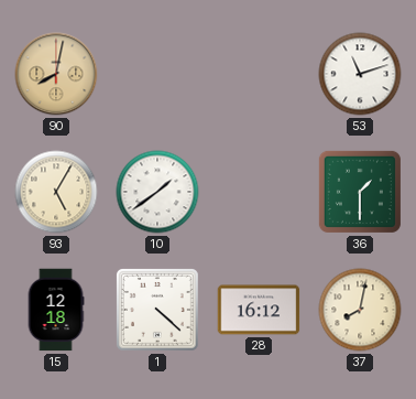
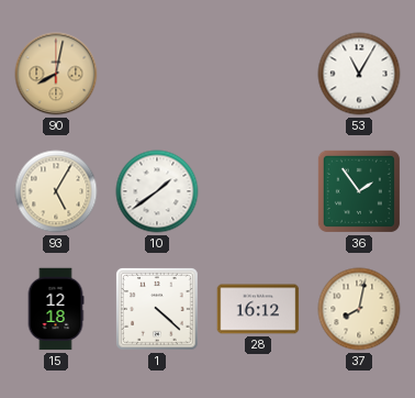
53: 11:12 -> 11:05 (359, 74)
36: 1:30 -> 1:54 (359, 191)
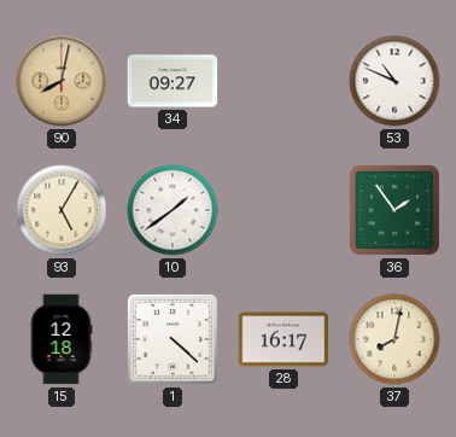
34: none -> 09:27 (173, 81)
53: 11:05 -> 10:49 (394, 81)
28: 16:12 -> 16:17 (283, 339)
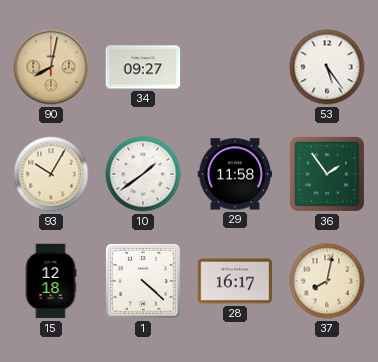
53: 10:49 -> 5:24 (327, 67)
93: 5:05 -> 10:05 (51, 174)
29: none -> 11:58 (235, 174)
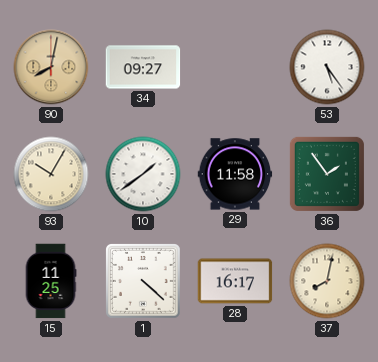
15: 12:18 -> 11:25 (51, 281)
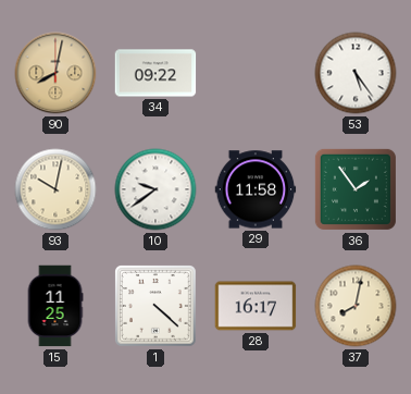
34: 09:27 -> 09:22 (155, 73)
93: 10:05 -> 10:02 (55, 189)
10: 1:39 -> 9:39 (155, 189)
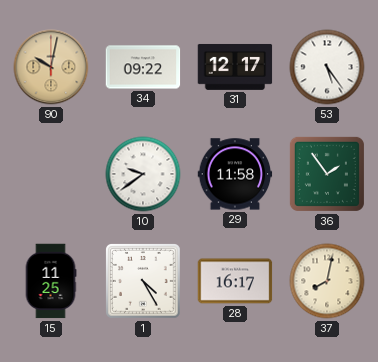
90: 8:02 -> 10:02 (51, 67)
31: none -> 12:17 (235, 67)
93: 10:02 -> none (55, 189)
1: 4:22 -> 4:25 (144, 282)
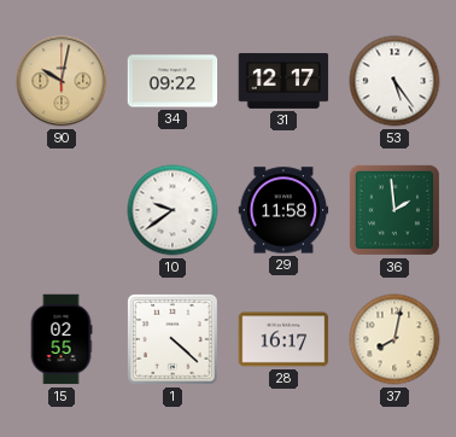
36: 1:54 -> 1:59 (394, 210)
15: 11:25 -> 02:55 (62, 339)
1: 4:25 -> 4:22 (174, 340)
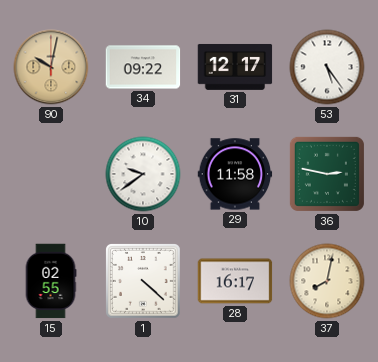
36: 1:59 -> 2:47 (327, 174)
